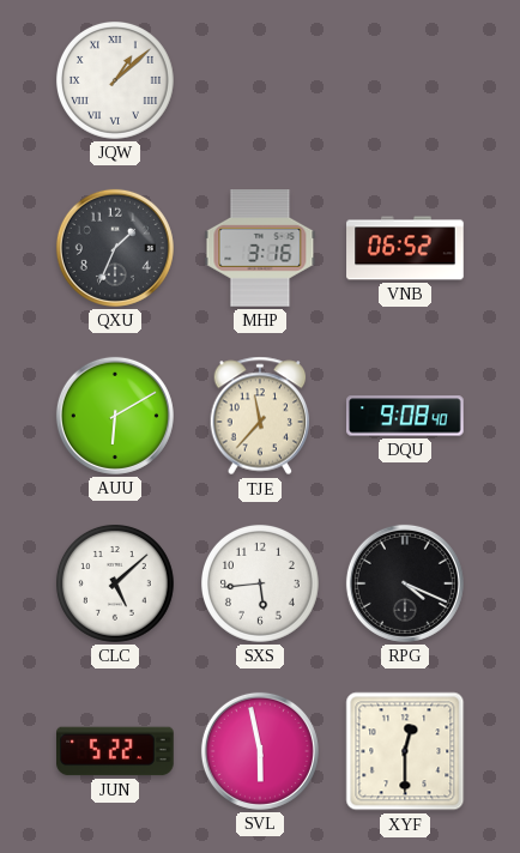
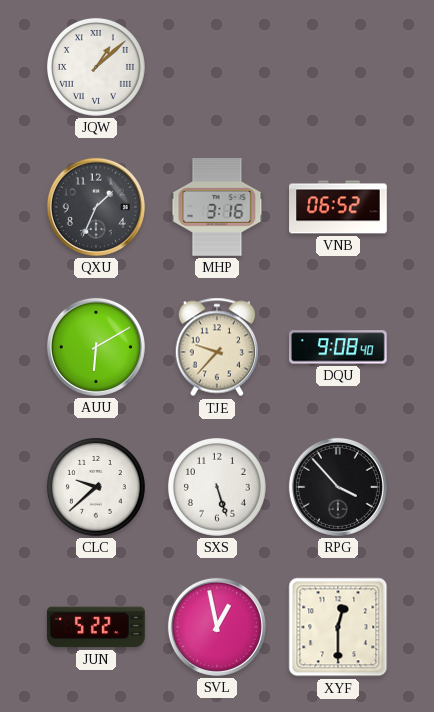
TJE: 11:37 -> 9:37 (217, 347)
CLC: 5:08 -> 9:38 (96, 487)
SXS: 5:44 -> 5:27 (217, 487)
RPG: 4:19 -> 3:53 (338, 487)
SVL: 5:58 -> 12:58 (217, 627)
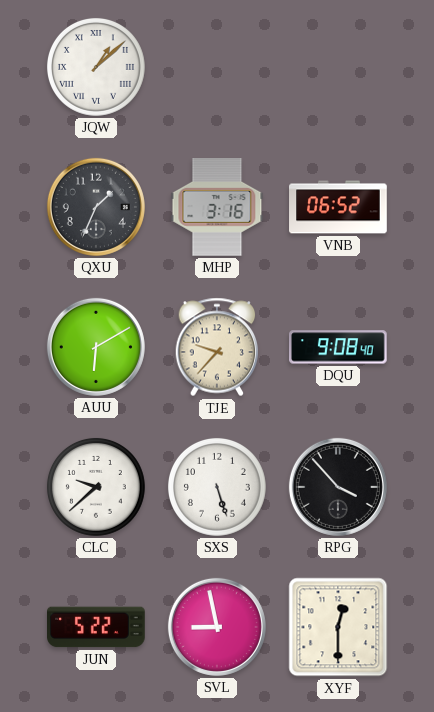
SVL: 12:58 -> 8:58 (217, 627)
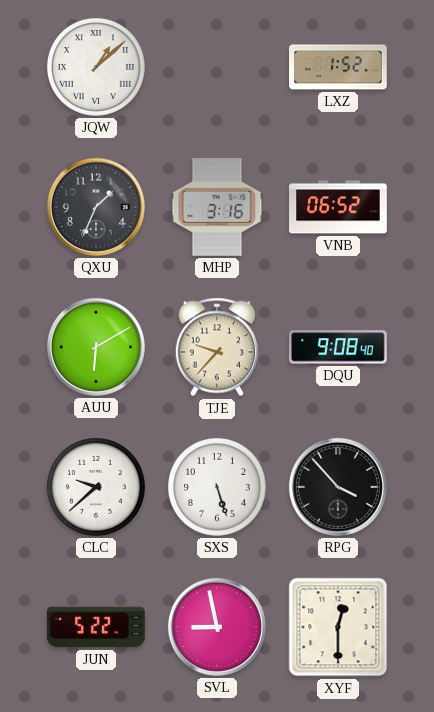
LXZ: none -> 1:52 (338, 67)
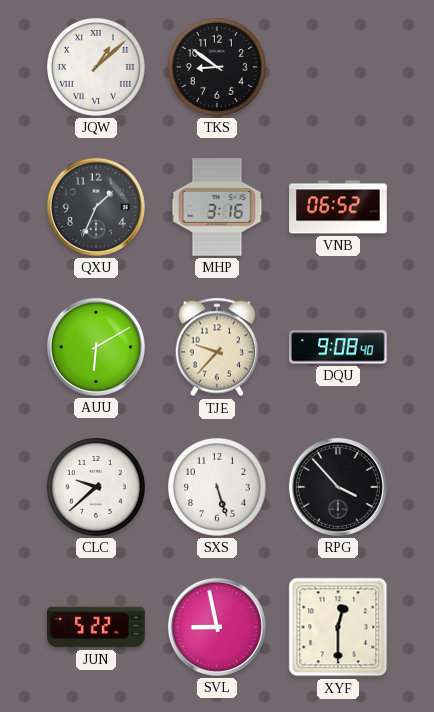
TKS: none -> 8:51 (217, 67)
LXZ: 1:52 -> none (338, 67)
